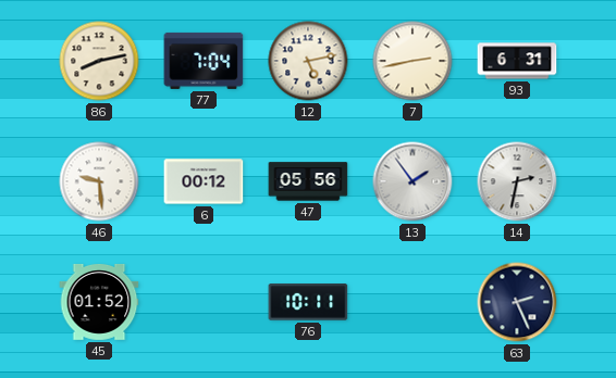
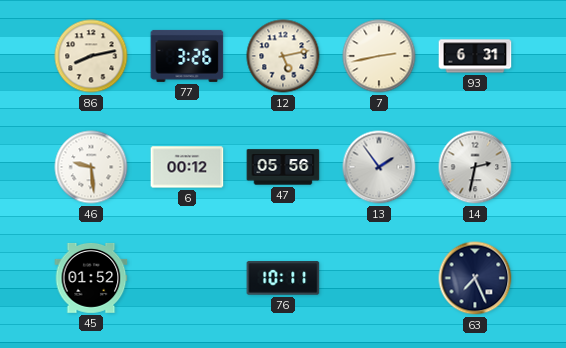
77: 7:04 -> 3:26 (187, 56)
63: 2:26 -> 7:26 (475, 278)
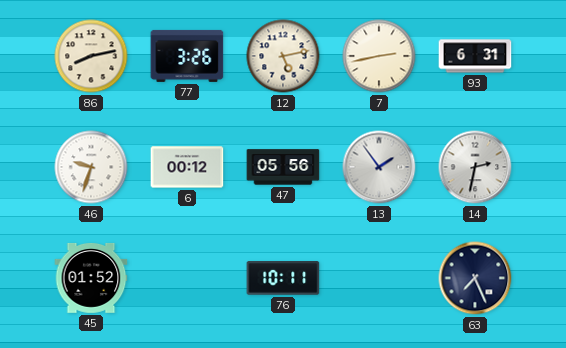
46: 9:29 -> 9:33 (91, 167)
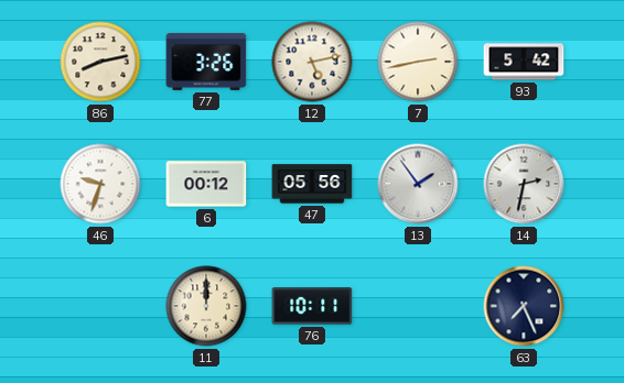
93: 6:31 -> 5:42 (524, 62)
45: 01:52 -> none (91, 278)
11: none -> 12:00 (206, 306)
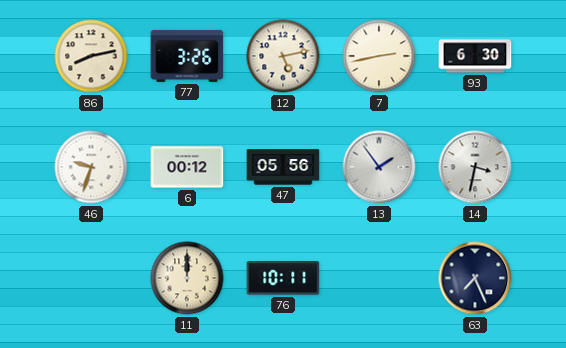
93: 5:42 -> 6:30 (475, 56)
14: 2:32 -> 3:32 (475, 167)
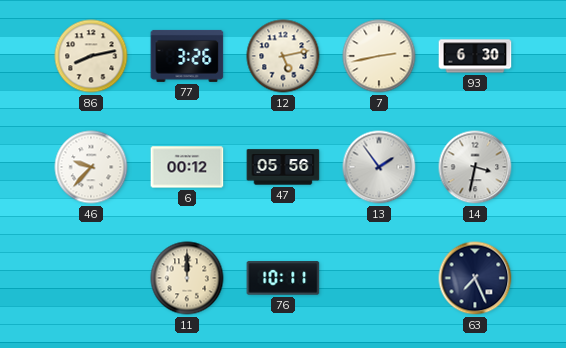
46: 9:33 -> 9:37 (91, 167)
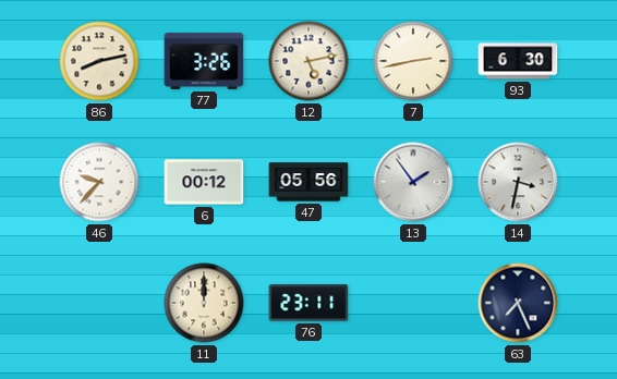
76: 10:11 -> 23:11 (308, 303)
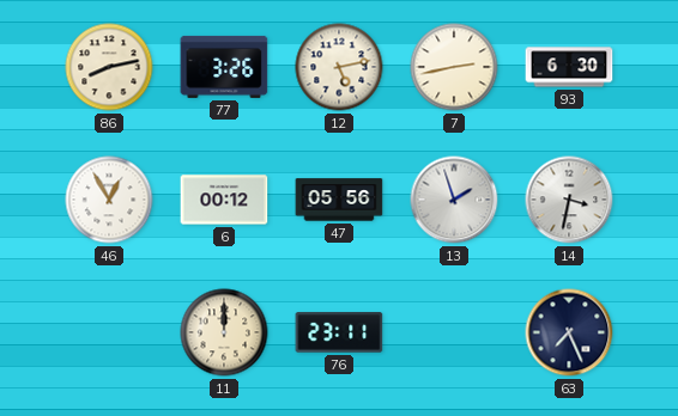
46: 9:37 -> 12:55 (109, 200)
13: 1:54 -> 1:57 (454, 200)
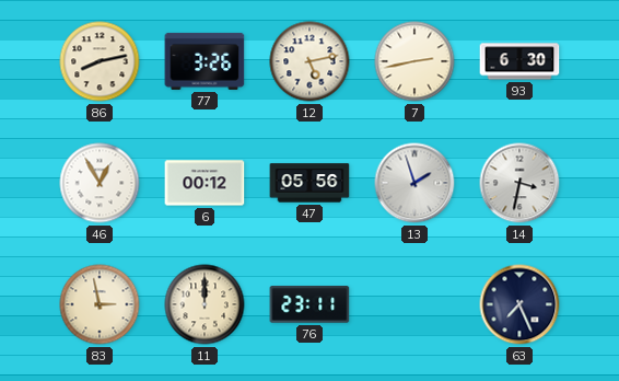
83: none -> 2:58 (100, 304)
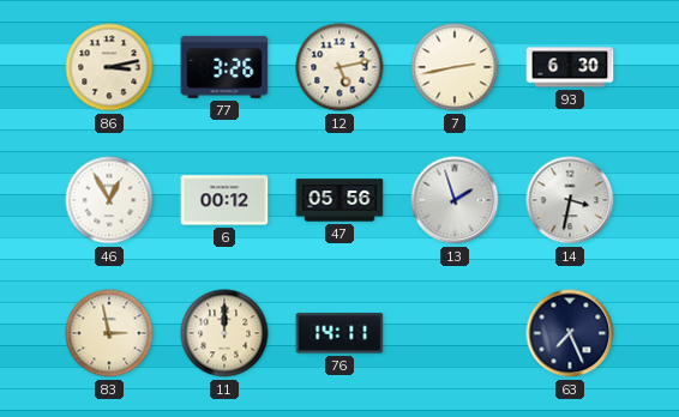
86: 8:13 -> 3:13 (109, 67)
76: 23:11 -> 14:11 (339, 333)
